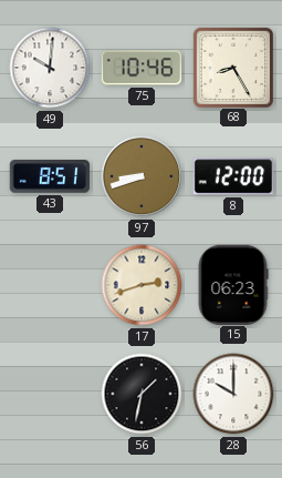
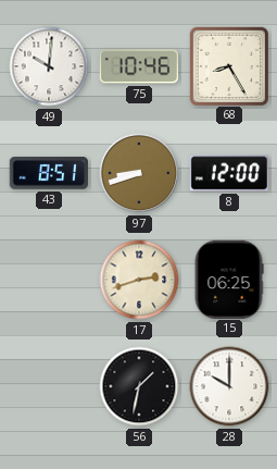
15: 06:23 -> 06:25 (229, 279)
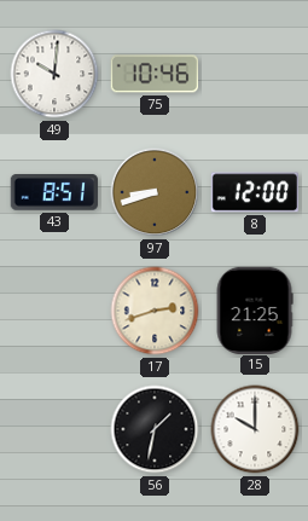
68: 8:25 -> none (228, 65)
15: 06:25 -> 21:25 (255, 309)
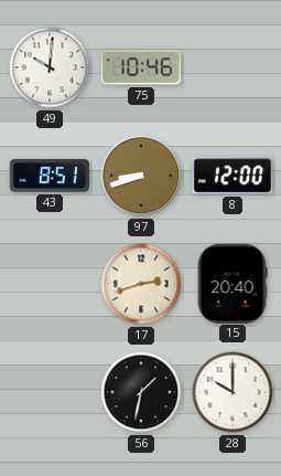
15: 21:25 -> 20:40 (233, 283)
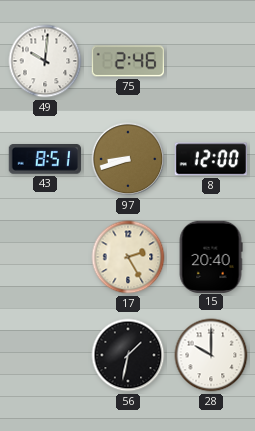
75: 10:46 -> 2:46 (128, 61)
17: 2:42 -> 2:25 (128, 257)
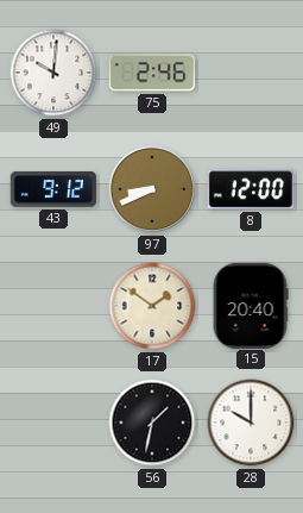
43: 8:51 -> 9:12 (53, 189)
97: 8:42 -> 8:41 (152, 189)
17: 2:25 -> 1:51 (152, 306)
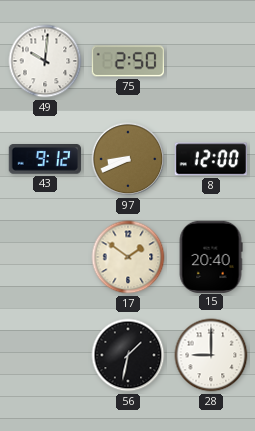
75: 2:46 -> 2:50 (128, 61)
28: 10:00 -> 9:00 (211, 355)
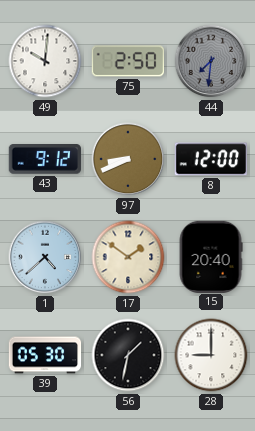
44: none -> 7:31 (211, 61)
1: none -> 4:38 (45, 257)
39: none -> 05:30 (45, 355)
